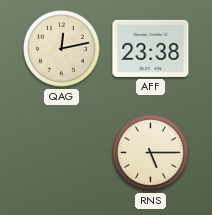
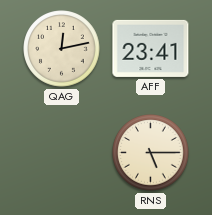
AFF: 23:38 -> 23:41 (151, 48)
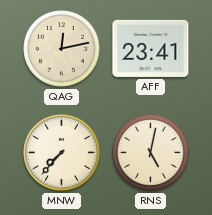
MNW: none -> 7:37 (62, 153)
RNS: 5:15 -> 5:02 (151, 153)
